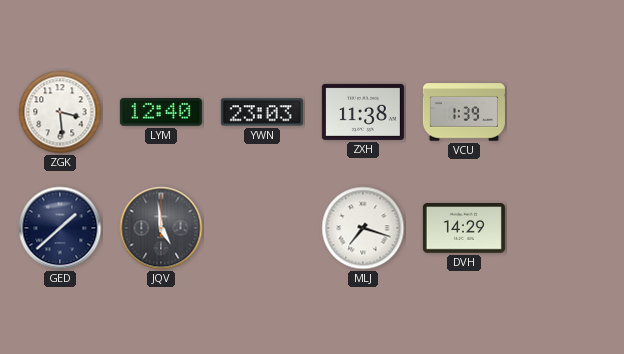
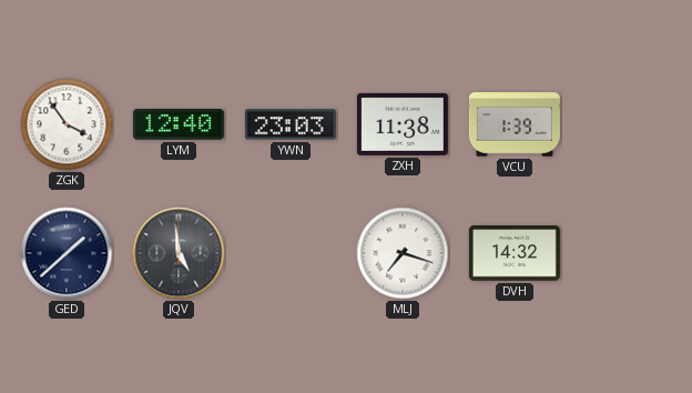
ZGK: 3:29 -> 3:54 (67, 124)
DVH: 14:29 -> 14:32 (515, 253)
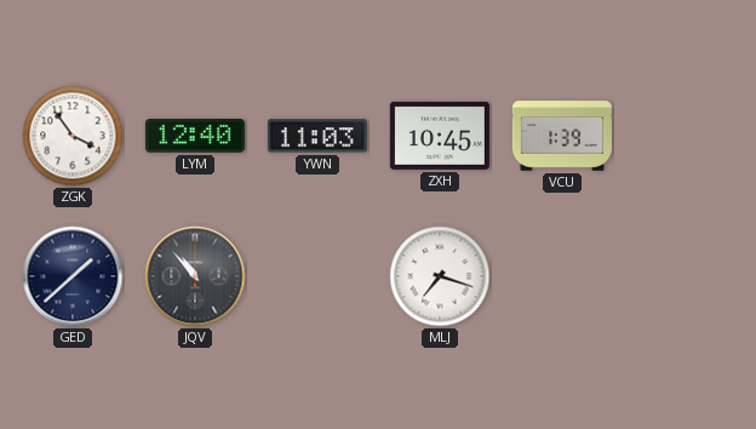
YWN: 23:03 -> 11:03 (317, 136)
ZXH: 11:38 -> 10:45 (440, 136)
JQV: 4:59 -> 10:53 (195, 276)
DVH: 14:32 -> none (515, 253)
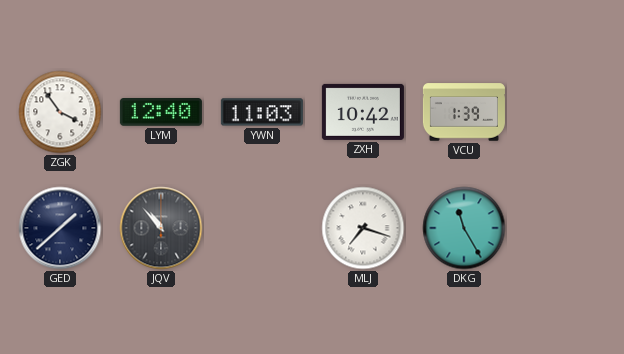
ZXH: 10:45 -> 10:42 (363, 112)
DKG: none -> 11:25 (464, 228)
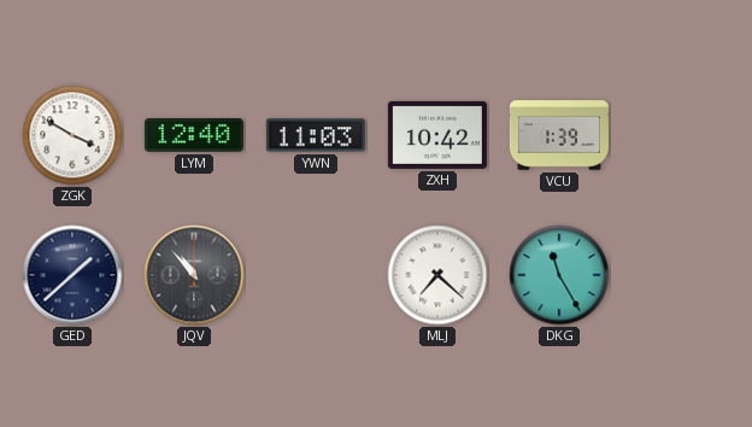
ZGK: 3:54 -> 3:50 (72, 135)
MLJ: 7:18 -> 7:22 (437, 275)
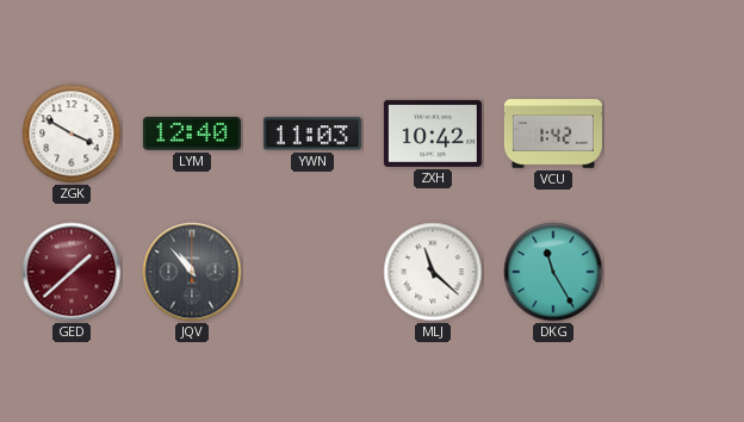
VCU: 1:39 -> 1:42 (553, 134)
GED dial: navy -> burgundy (72, 272)
MLJ: 7:22 -> 11:22 (433, 272)
